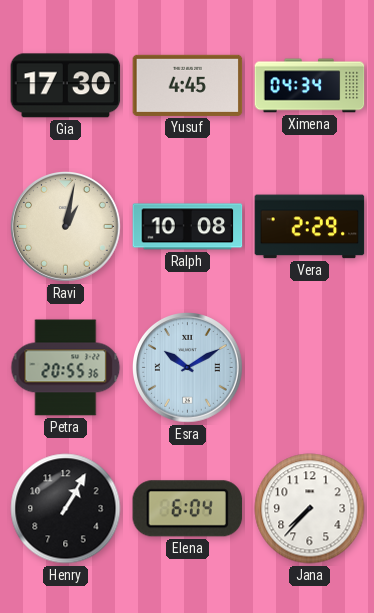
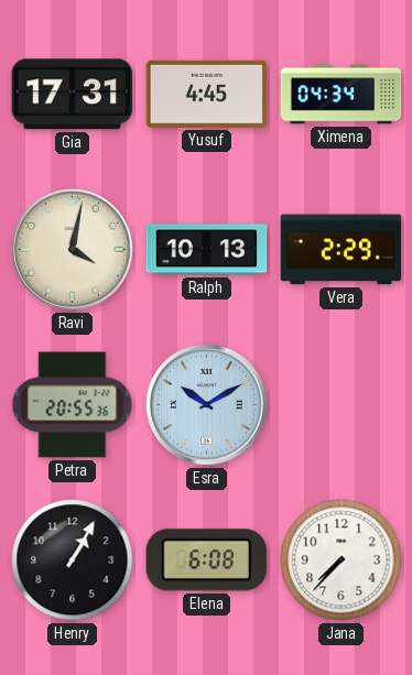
Gia: 17:30 -> 17:31 (73, 95)
Ravi: 1:02 -> 4:02 (73, 250)
Ralph: 10:08 -> 10:13 (207, 250)
Elena: 6:04 -> 6:08 (207, 560)
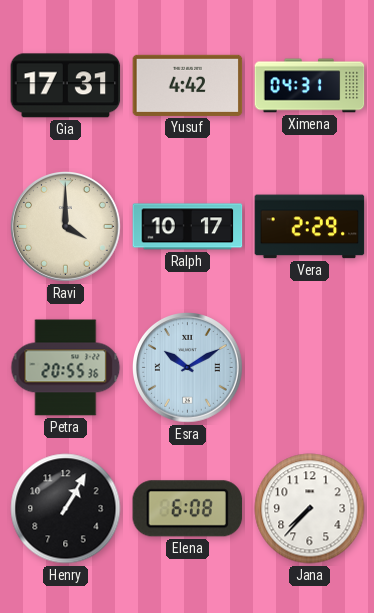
Yusuf: 4:45 -> 4:42 (188, 85)
Ximena: 04:34 -> 04:31 (310, 86)
Ravi: 4:02 -> 4:00 (66, 227)
Ralph: 10:13 -> 10:17 (188, 227)
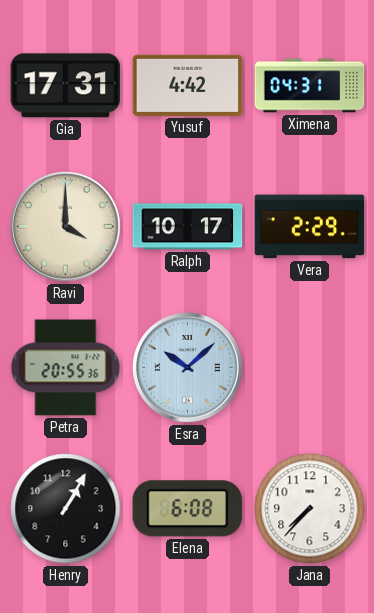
Esra: 10:10 -> 10:08 (188, 368)
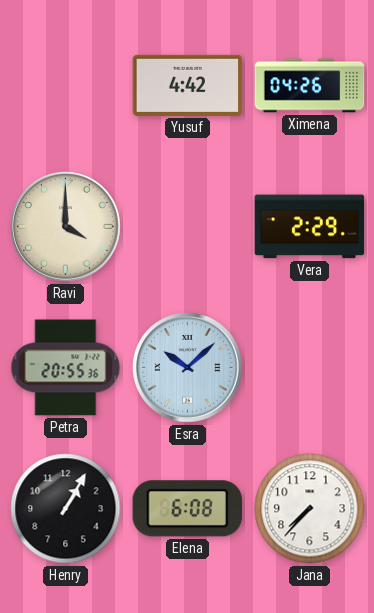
Gia: 17:31 -> none (66, 86)
Ximena: 04:31 -> 04:26 (310, 86)
Ralph: 10:17 -> none (188, 227)
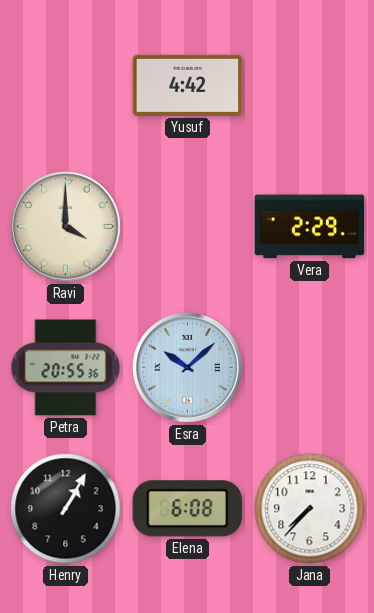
Ximena: 04:26 -> none (310, 86)
